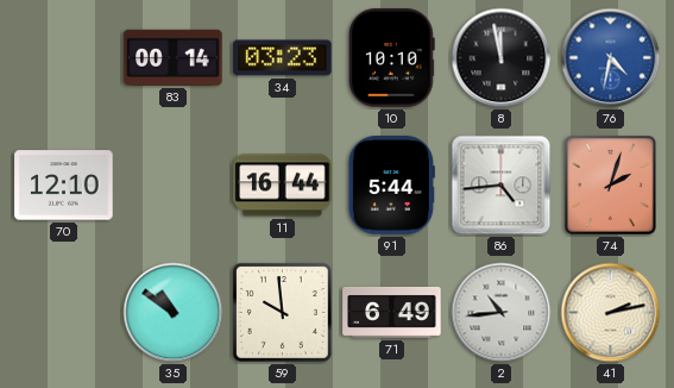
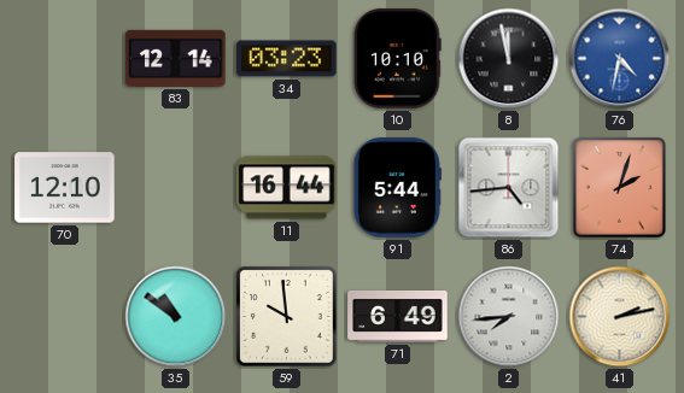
83: 00:14 -> 12:14 (176, 58)
2: 10:44 -> 7:44 (509, 317)
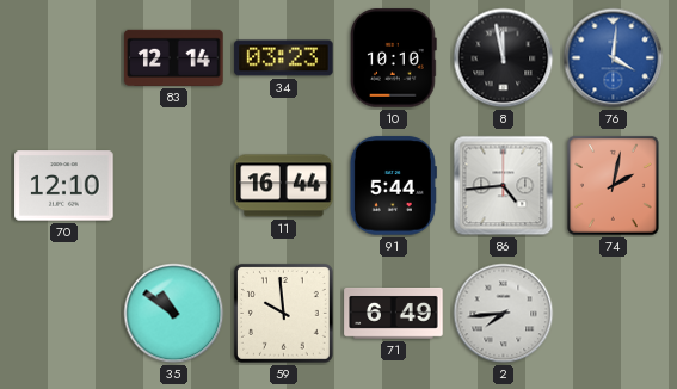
76: 4:32 -> 4:01 (614, 58)
74: 2:03 -> 2:02 (614, 186)
41: 2:13 -> none (620, 317)
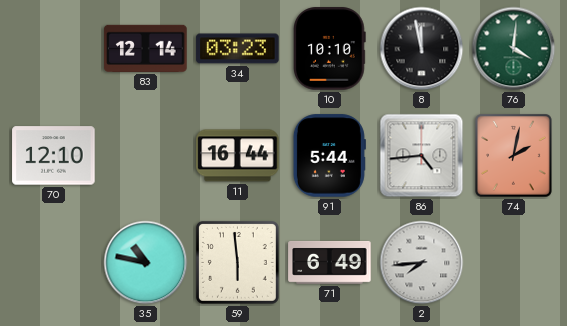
76 dial: blue -> green (514, 49)
35: 10:51 -> 10:47 (146, 263)
59: 9:59 -> 5:59 (238, 263)
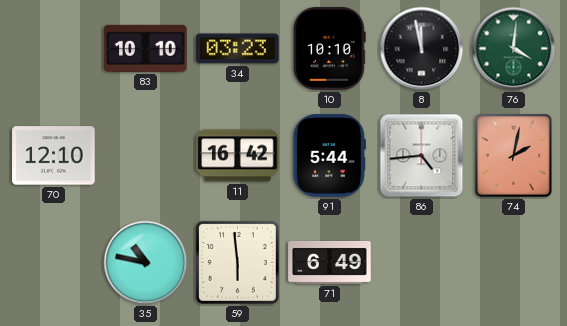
83: 12:14 -> 10:10 (146, 48)
11: 16:44 -> 16:42 (238, 156)
2: 7:44 -> none (422, 263)
